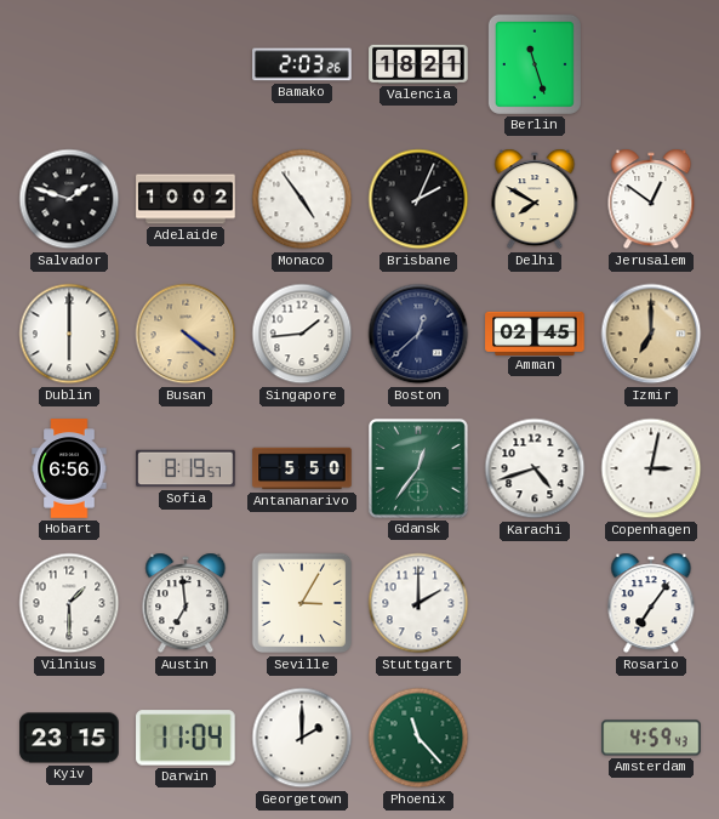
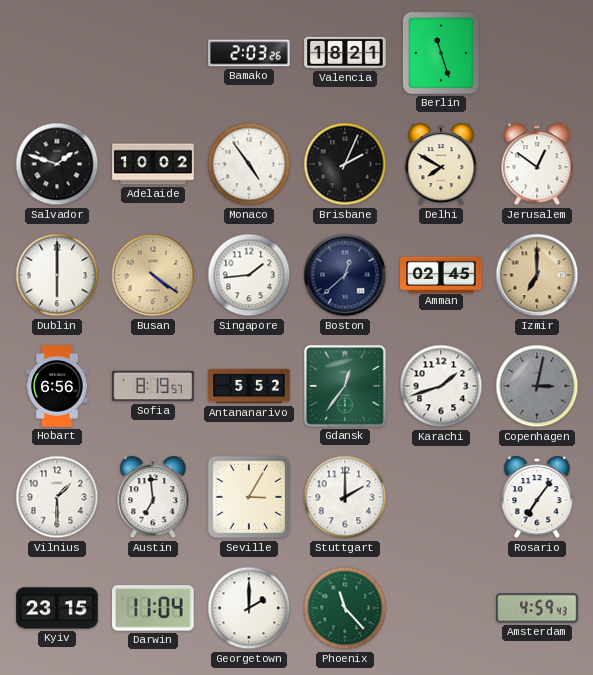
Antananarivo: 5:50 -> 5:52 (249, 386)
Karachi: 4:42 -> 1:42 (441, 386)
Copenhagen dial: white -> grey (537, 386)
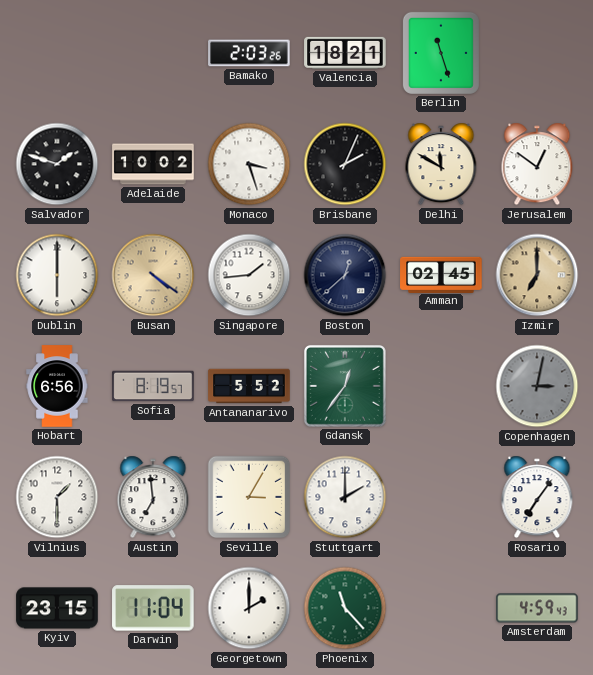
Monaco: 4:54 -> 3:27 (249, 164)
Delhi: 7:50 -> 11:50 (441, 164)
Karachi: 1:42 -> none (441, 386)
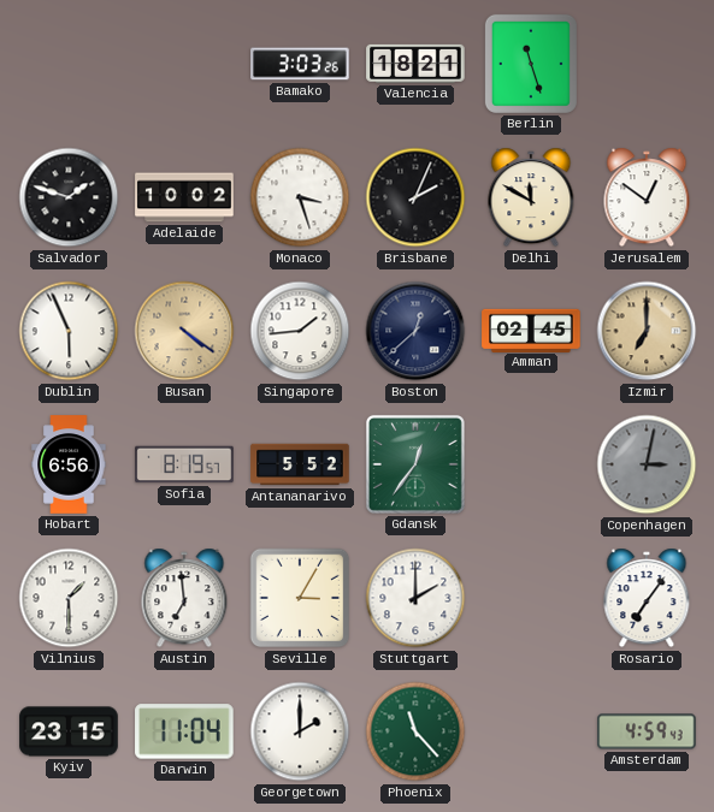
Bamako: 2:03 -> 3:03 (300, 64)
Dublin: 6:00 -> 5:56 (69, 331)
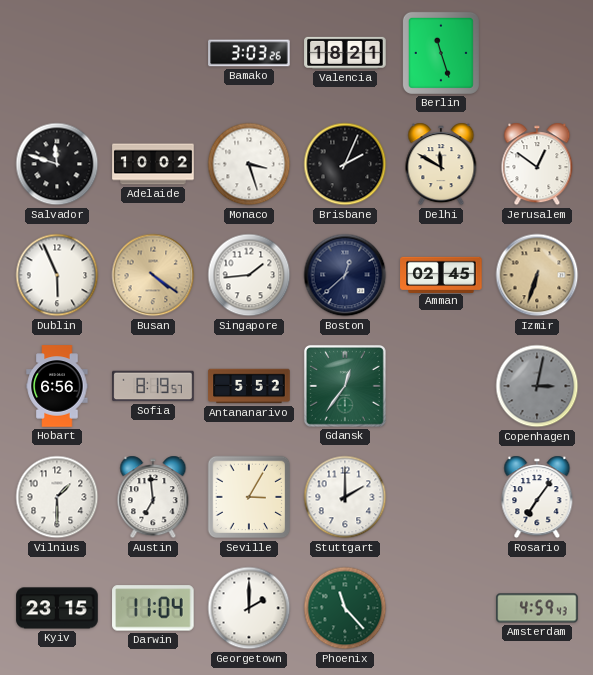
Salvador: 1:48 -> 11:48 (57, 164)
Izmir: 7:00 -> 6:33 (537, 275)
